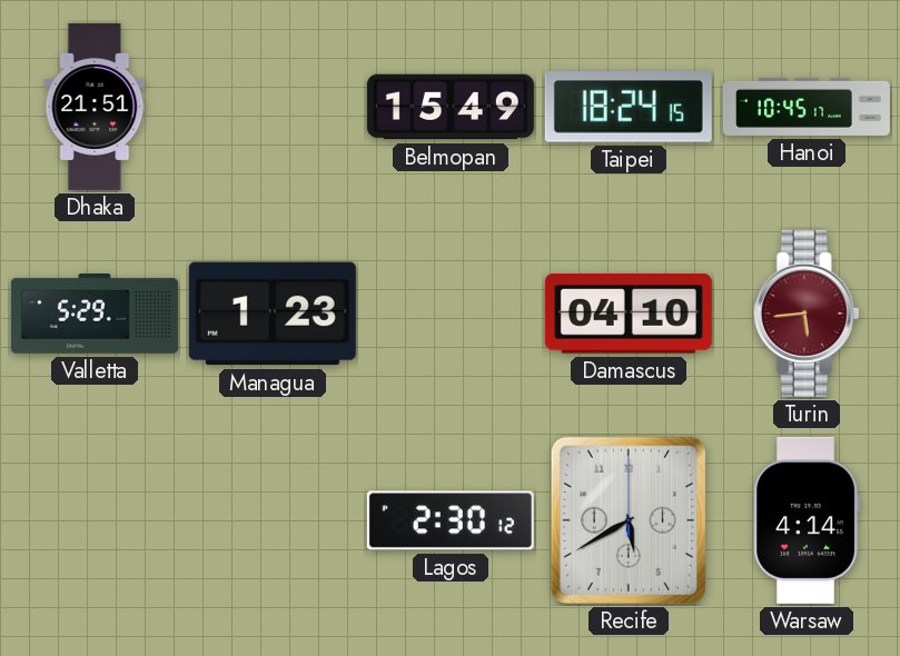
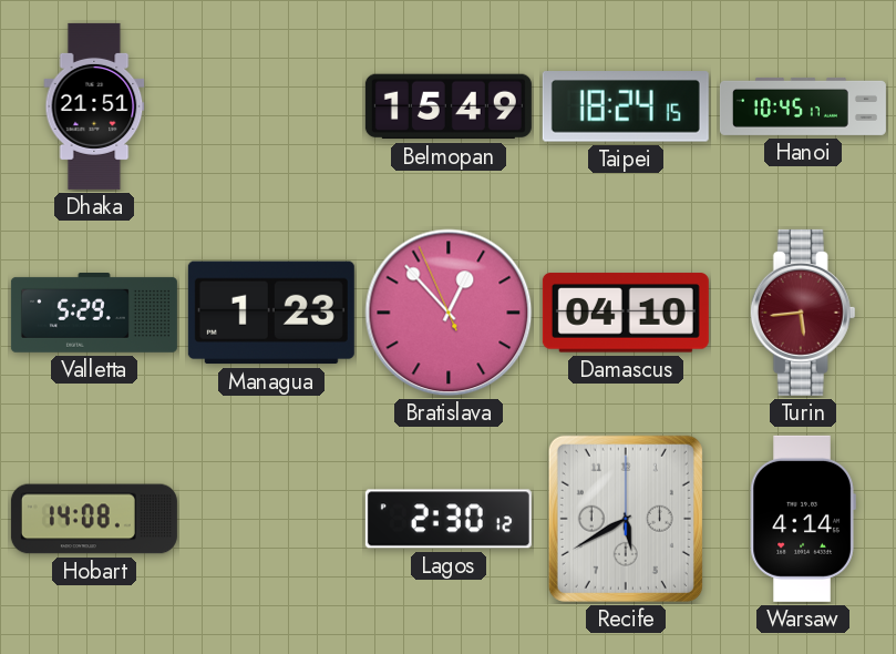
Bratislava: none -> 12:52 (449, 313)
Hobart: none -> 14:08 (94, 519)
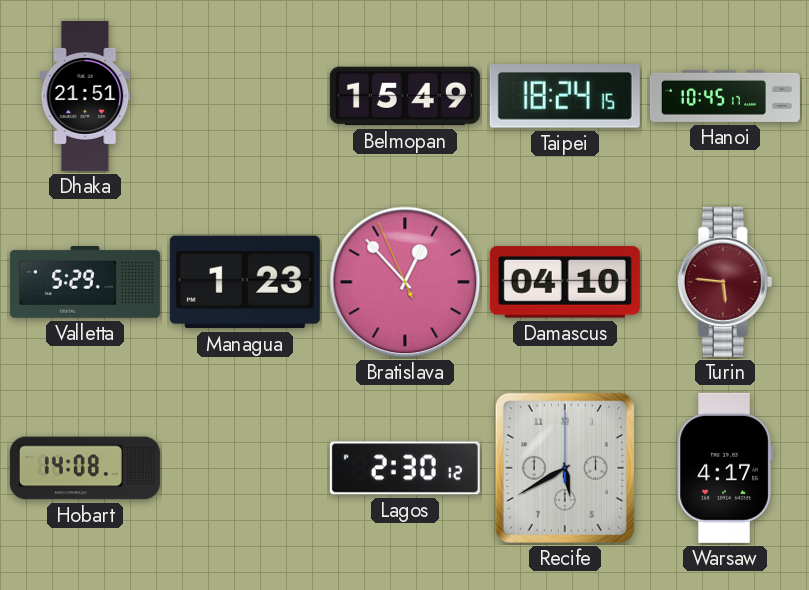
Turin: 5:44 -> 5:46 (725, 282)
Warsaw: 4:14 -> 4:17 (725, 468)
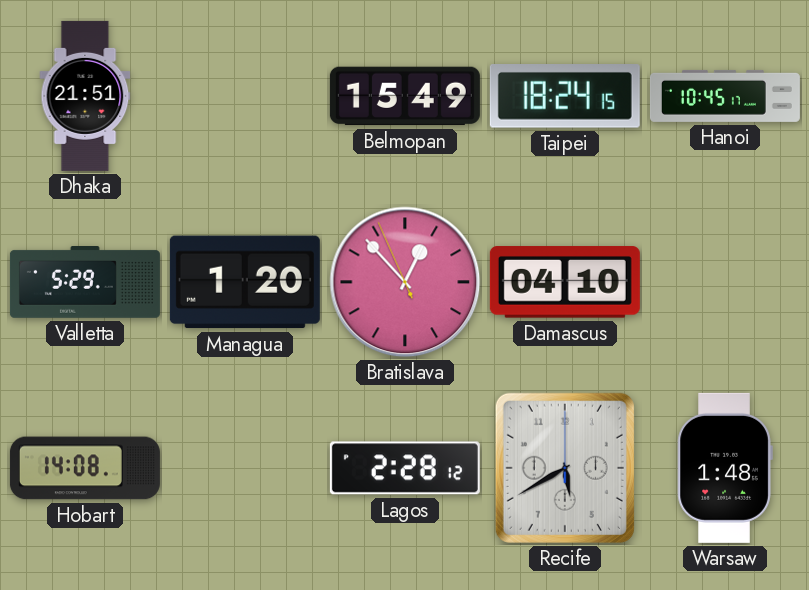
Managua: 1:23 -> 1:20 (245, 282)
Turin: 5:46 -> none (725, 282)
Lagos: 2:30 -> 2:28 (405, 468)
Warsaw: 4:17 -> 1:48 (725, 468)
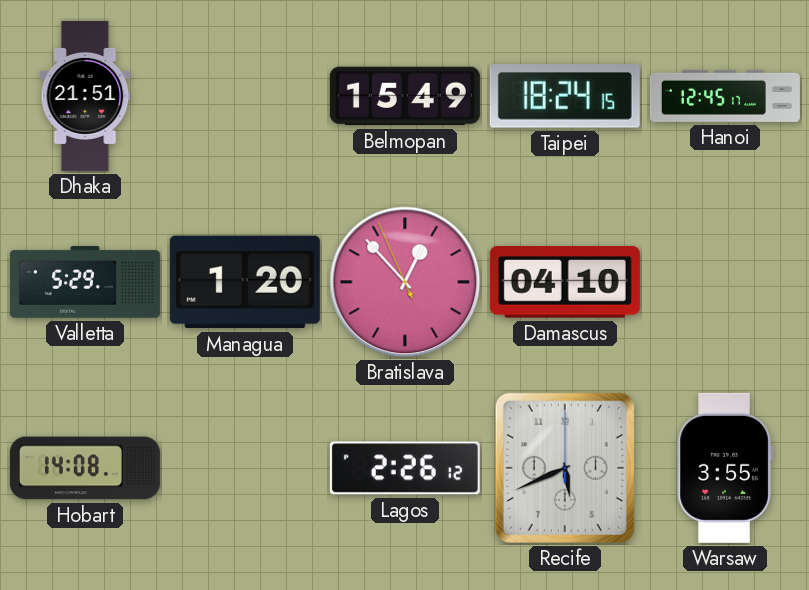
Hanoi: 10:45 -> 12:45 (725, 96)
Lagos: 2:28 -> 2:26 (405, 468)
Recife: 5:40 -> 5:41 (565, 468)
Warsaw: 1:48 -> 3:55 (725, 468)
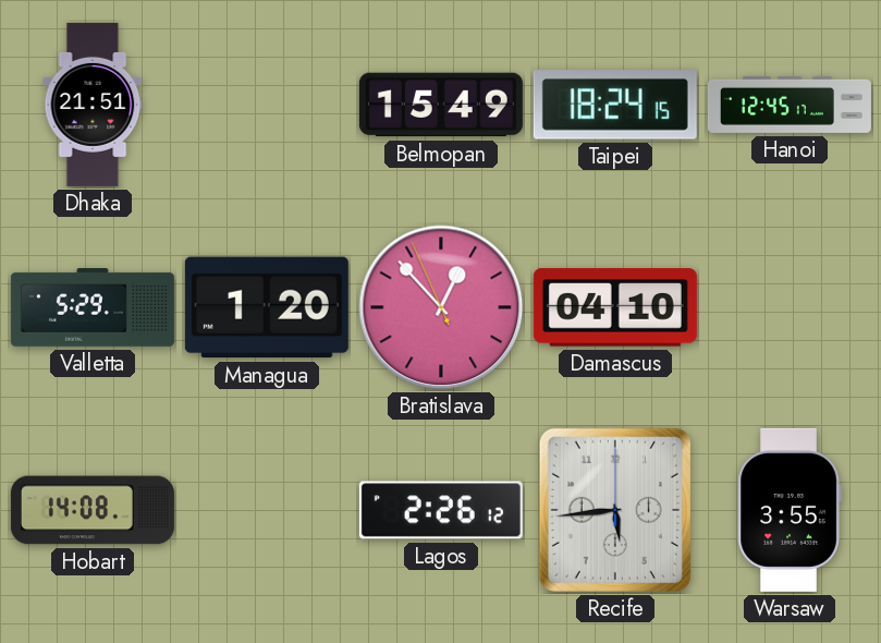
Recife: 5:41 -> 5:44 (615, 510)
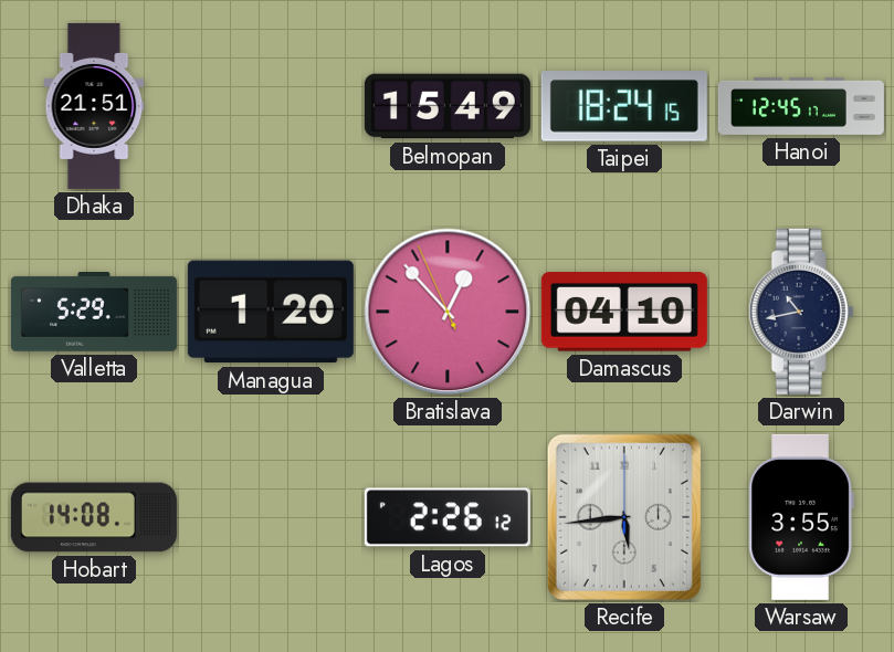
Darwin: none -> 10:43 (801, 312)
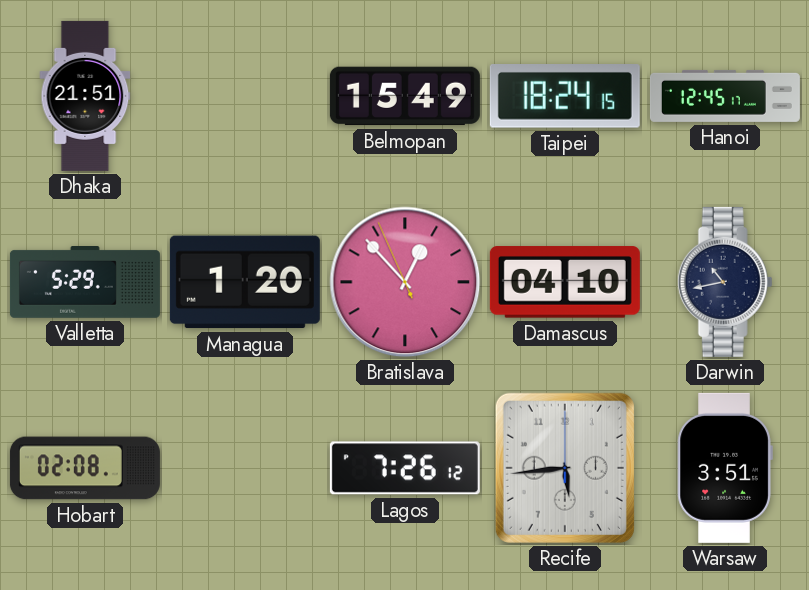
Hobart: 14:08 -> 02:08 (85, 468)
Lagos: 2:26 -> 7:26 (405, 468)
Warsaw: 3:55 -> 3:51 (725, 468)
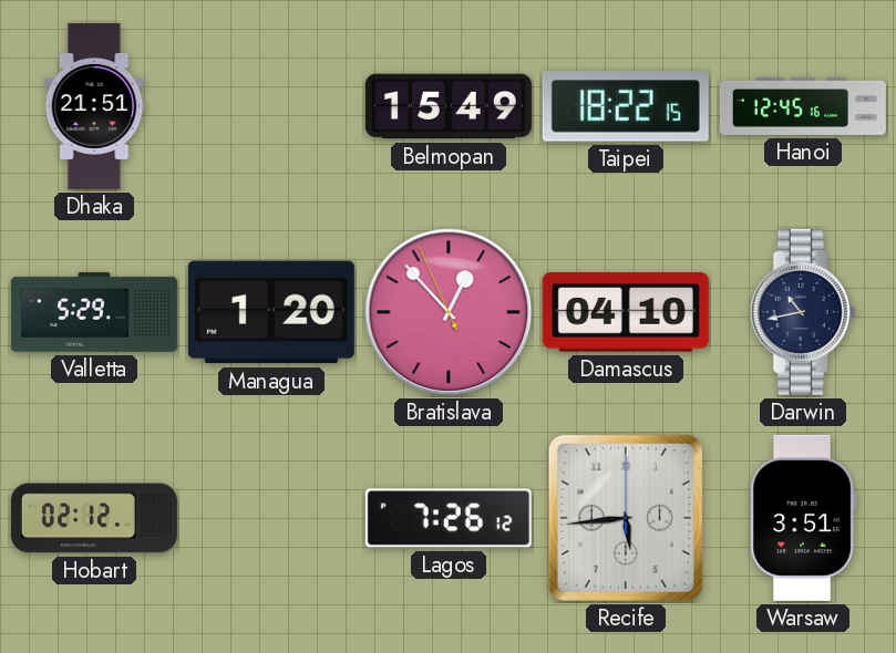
Taipei: 18:24 -> 18:22 (626, 107)
Hanoi: 12:45:17 -> 12:45:16 (803, 106)
Hobart: 02:08 -> 02:12 (94, 518)
